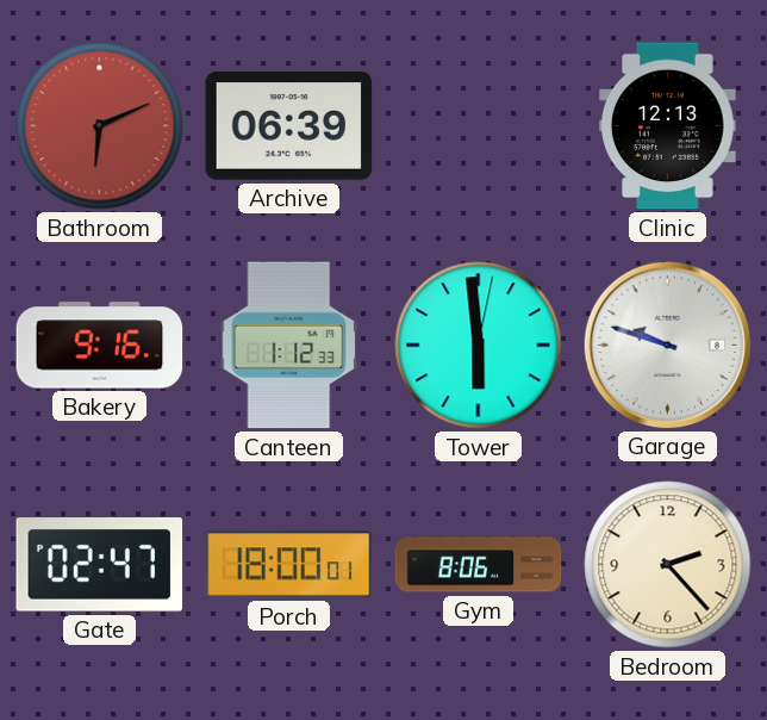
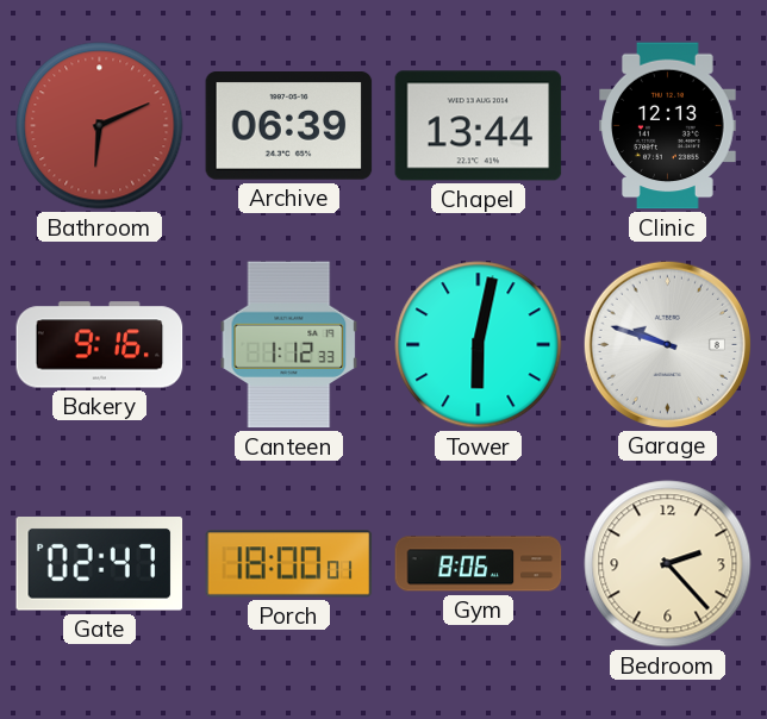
Chapel: none -> 13:44 (479, 126)
Tower: 5:59 -> 6:02 (479, 345)
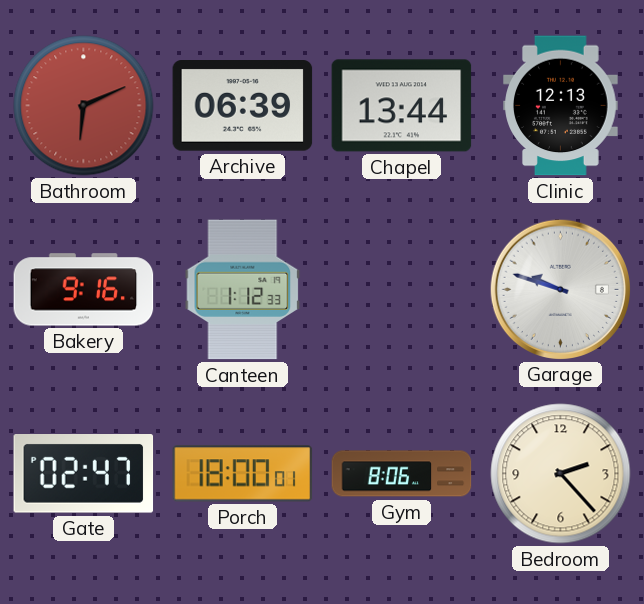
Tower: 6:02 -> none (479, 345)
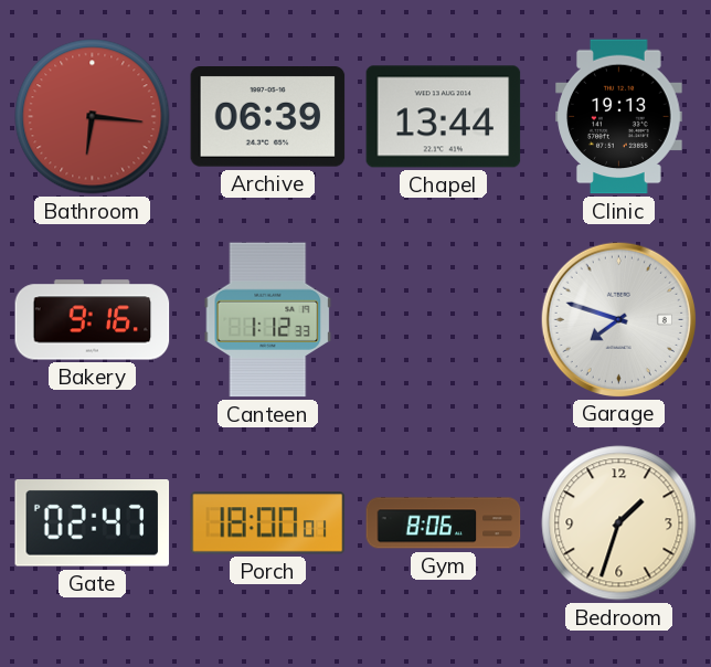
Bathroom: 6:11 -> 6:16 (93, 117)
Clinic: 12:13 -> 19:13 (619, 117)
Garage: 9:48 -> 7:48 (618, 319)
Bedroom: 2:23 -> 1:33 (619, 523)
